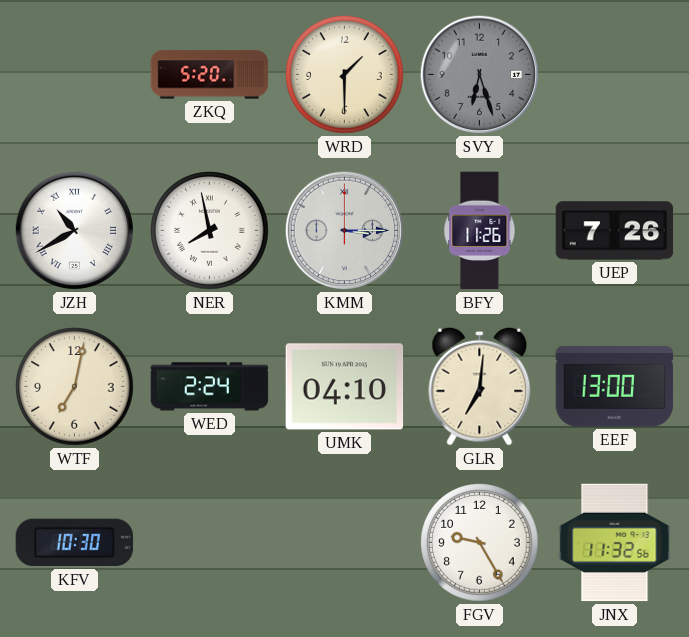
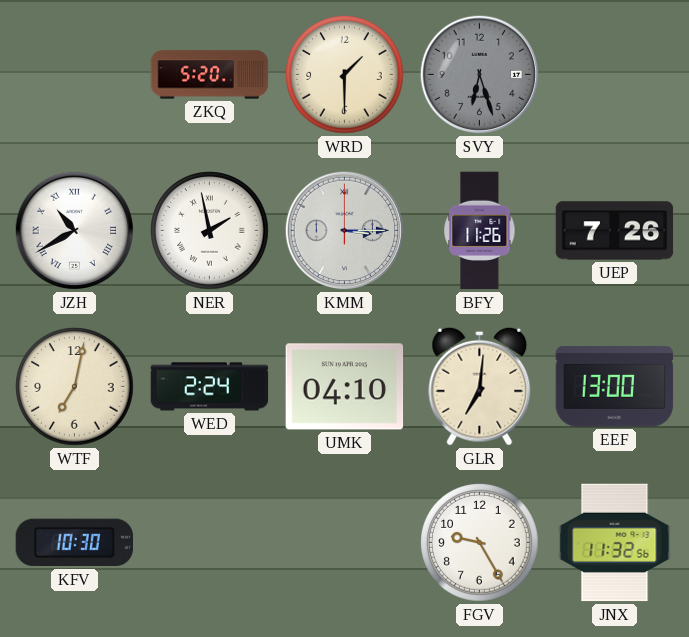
NER: 7:58 -> 1:58 (210, 231)
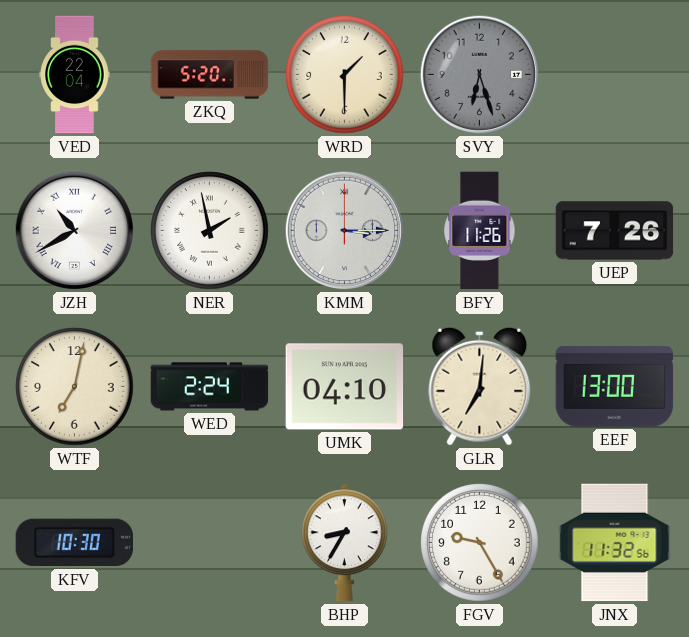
VED: none -> 22:04 (75, 75)
BHP: none -> 8:35 (344, 543)
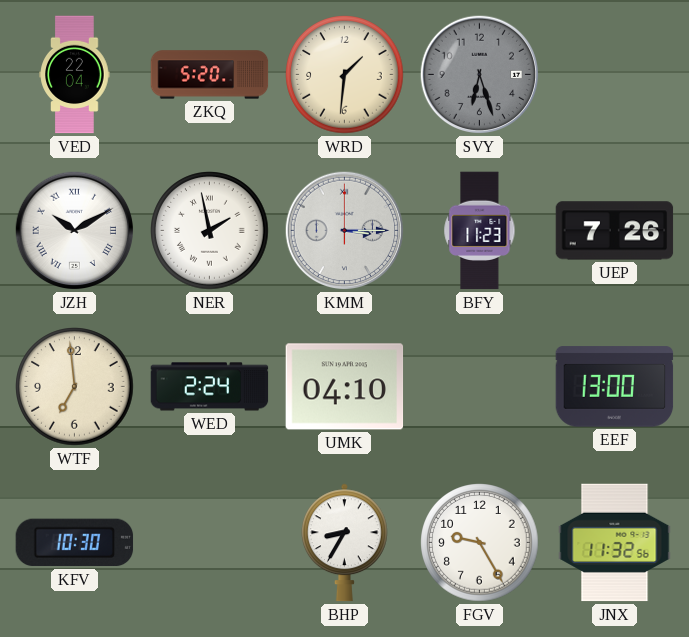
WRD: 1:30 -> 1:31 (345, 75)
JZH: 10:40 -> 10:10 (75, 231)
BFY: 11:26 -> 11:23 (480, 231)
WTF: 7:02 -> 6:59 (75, 387)
GLR: 7:01 -> none (480, 386)
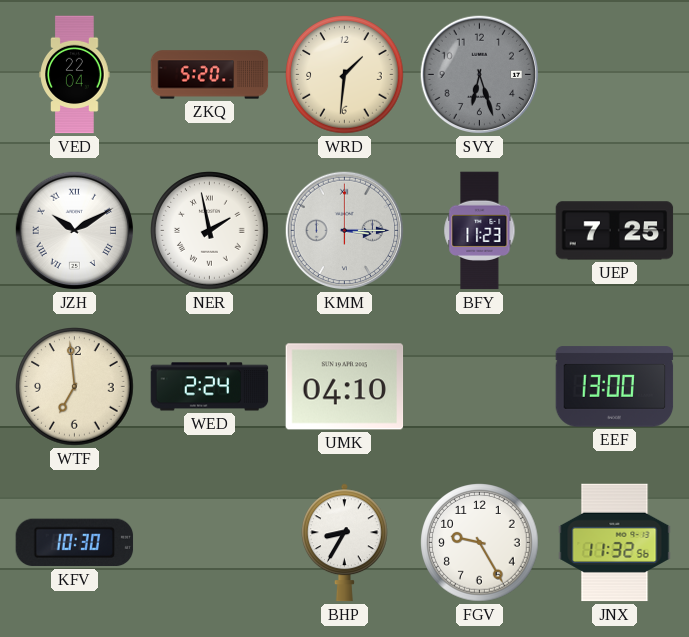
UEP: 7:26 -> 7:25 (615, 231)
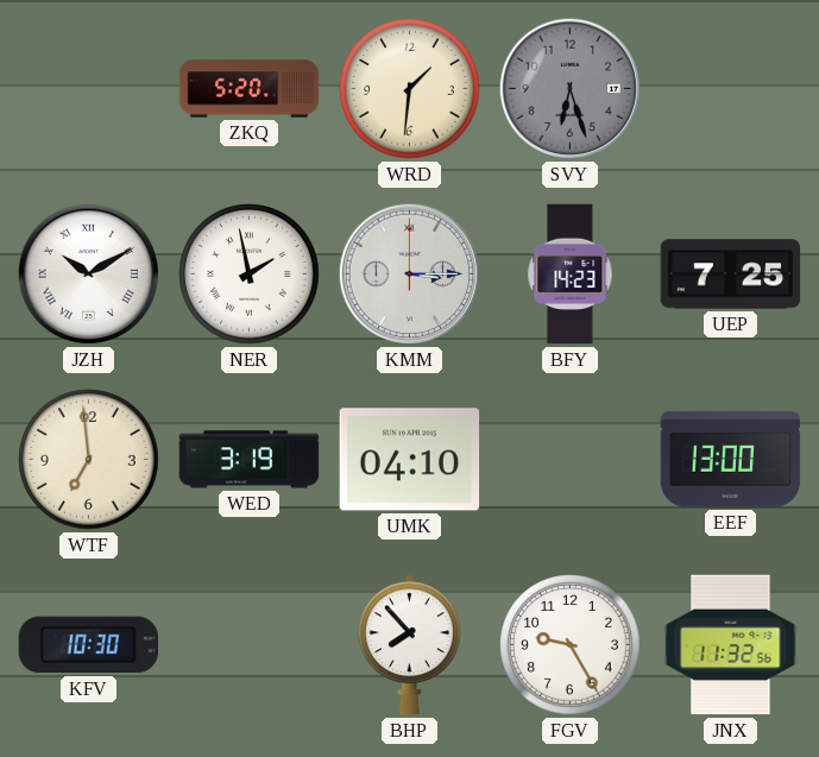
VED: 22:04 -> none (75, 75)
BFY: 11:23 -> 14:23 (571, 275)
WED: 2:24 -> 3:19 (250, 460)
BHP: 8:35 -> 7:53 (409, 645)
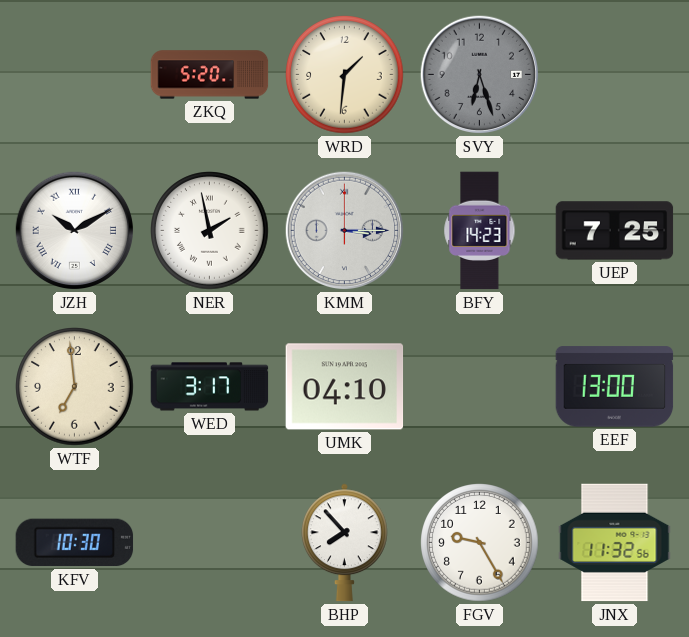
WED: 3:19 -> 3:17 (210, 387)
